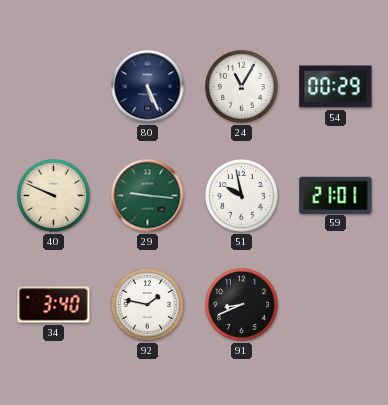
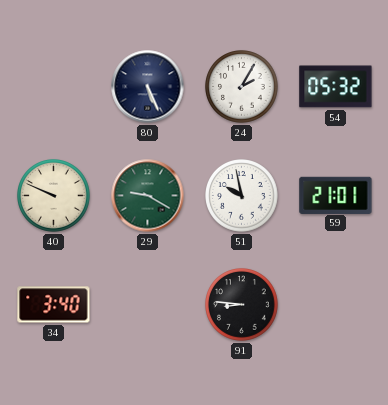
24: 11:05 -> 2:05 (242, 87)
54: 00:29 -> 05:32 (336, 87)
29: 9:16 -> 9:20 (148, 196)
92: 1:47 -> none (148, 305)
91: 8:41 -> 8:46 (242, 305)
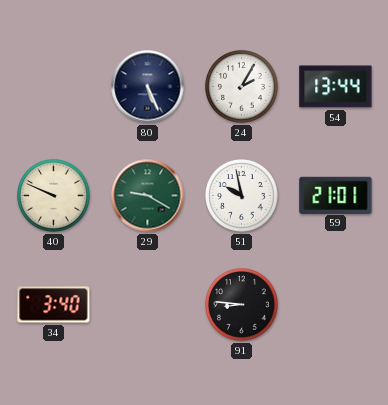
54: 05:32 -> 13:44 (336, 87)
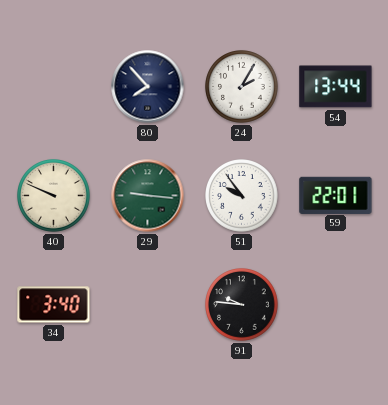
80: 5:26 -> 7:53 (148, 87)
29: 9:20 -> 9:16 (148, 196)
51: 9:58 -> 9:54 (242, 196)
59: 21:01 -> 22:01 (336, 195)
91: 8:46 -> 9:46 (242, 305)
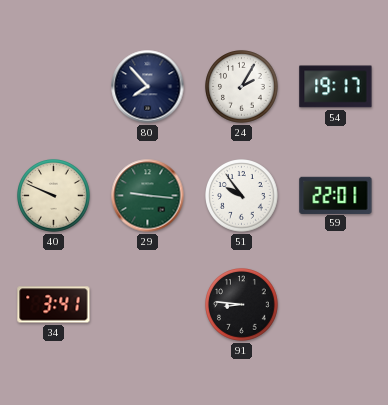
54: 13:44 -> 19:17 (336, 87)
34: 3:40 -> 3:41 (54, 305)
91: 9:46 -> 8:46 (242, 305)
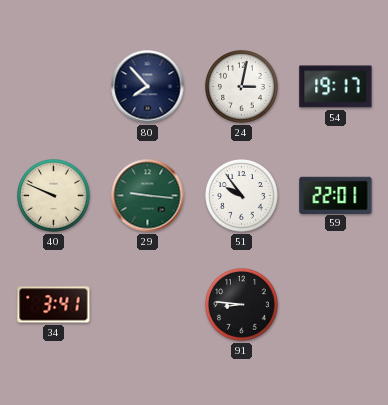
24: 2:05 -> 3:02 (242, 87)
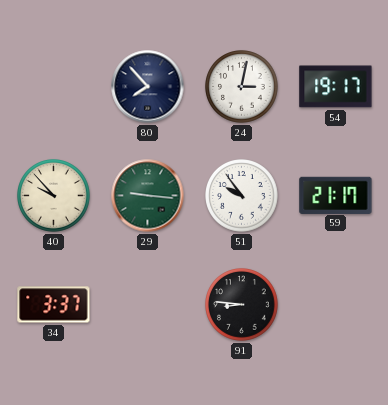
40: 9:49 -> 9:53 (54, 196)
59: 22:01 -> 21:17 (336, 195)
34: 3:41 -> 3:37 (54, 305)
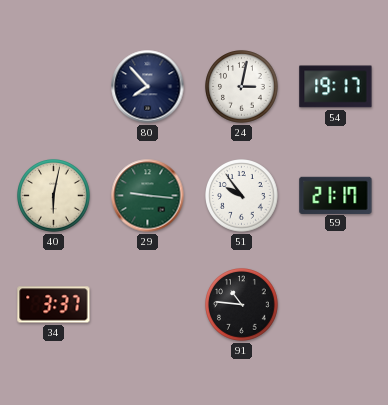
40: 9:53 -> 6:02 (54, 196)
91: 8:46 -> 10:46 (242, 305)
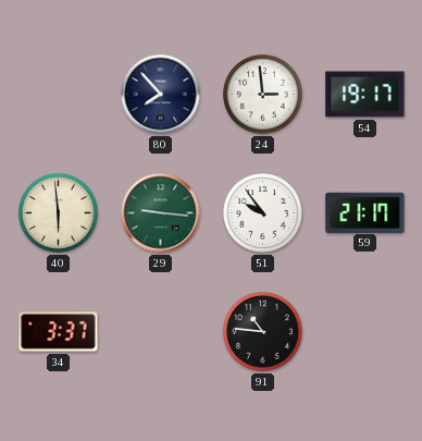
24: 3:02 -> 2:59 (263, 95)
40: 6:02 -> 5:59 (59, 213)
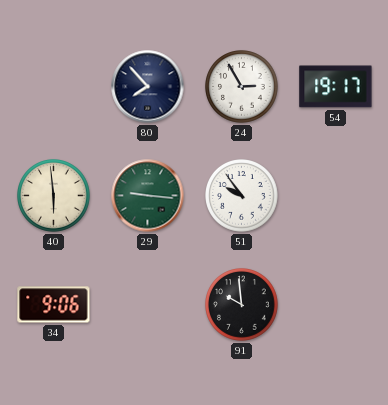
24: 2:59 -> 2:55 (242, 87)
59: 21:17 -> none (365, 212)
34: 3:37 -> 9:06 (54, 305)
91: 10:46 -> 9:59 (242, 305)
